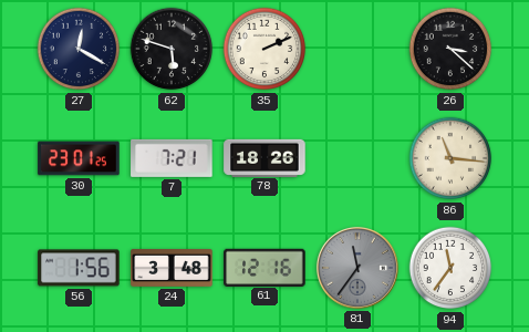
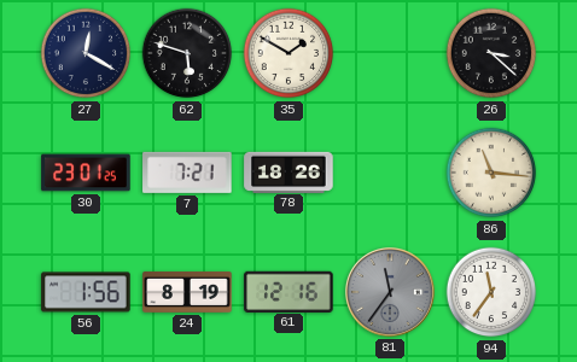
35: 2:11 -> 1:50 (288, 53)
24: 3:48 -> 8:19 (187, 292)
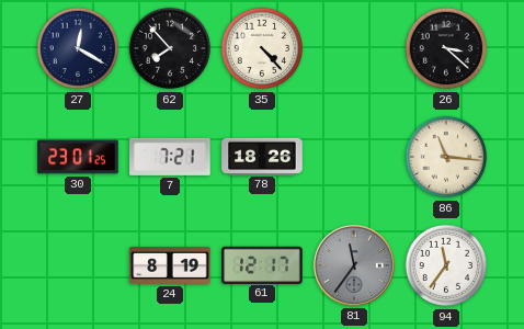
62: 5:48 -> 7:53 (170, 48)
35: 1:50 -> 4:23 (262, 48)
56: 1:56 -> none (86, 292)
61: 12:16 -> 12:17 (262, 264)
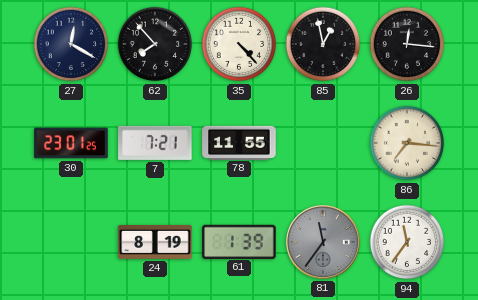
85: none -> 12:58 (323, 44)
26: 3:22 -> 12:16 (407, 44)
78: 18:26 -> 11:55 (239, 142)
86: 11:16 -> 7:16 (407, 143)
61: 12:17 -> 1:39 (239, 241)
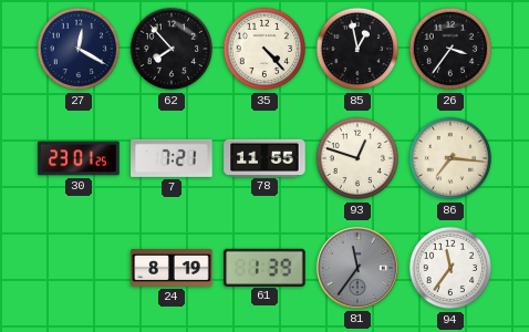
26: 12:16 -> 3:36 (450, 49)
93: none -> 12:48 (357, 158)
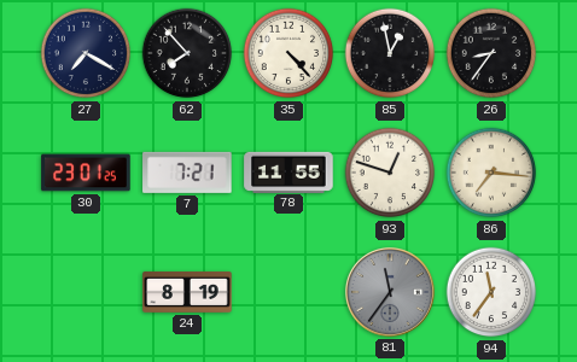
27: 12:20 -> 7:20 (86, 53)
26: 3:36 -> 8:36 (491, 53)
61: 1:39 -> none (264, 267)
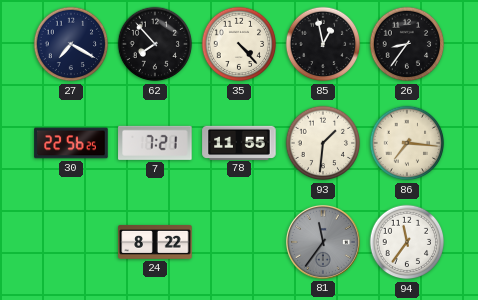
30: 23:01 -> 22:56 (71, 143)
93: 12:48 -> 1:31 (323, 143)
24: 8:19 -> 8:22 (155, 242)
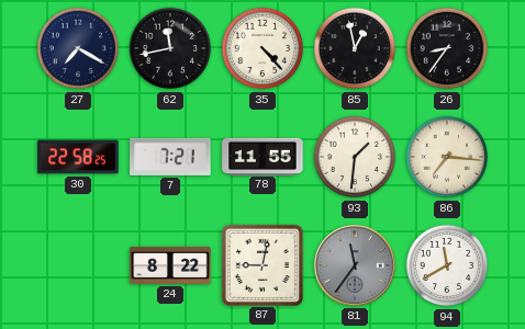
62: 7:53 -> 11:43 (170, 48)
30: 22:56 -> 22:58 (78, 157)
87: none -> 9:02 (262, 264)
94: 11:36 -> 11:40 (447, 265)
